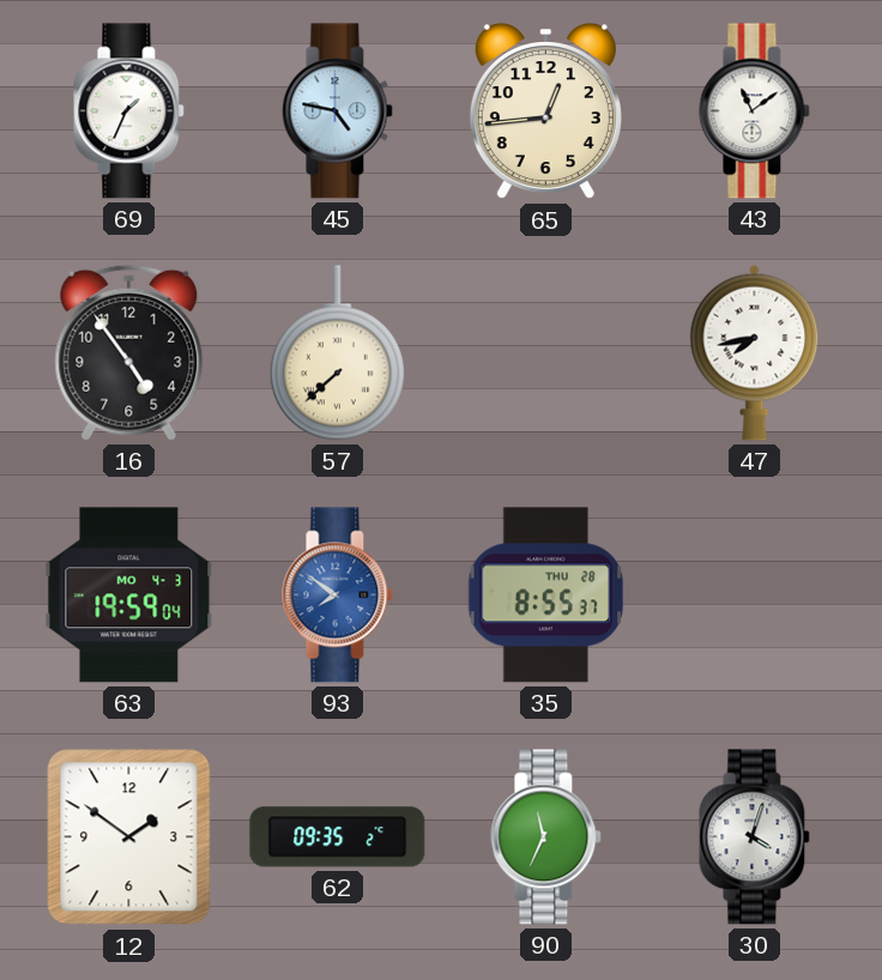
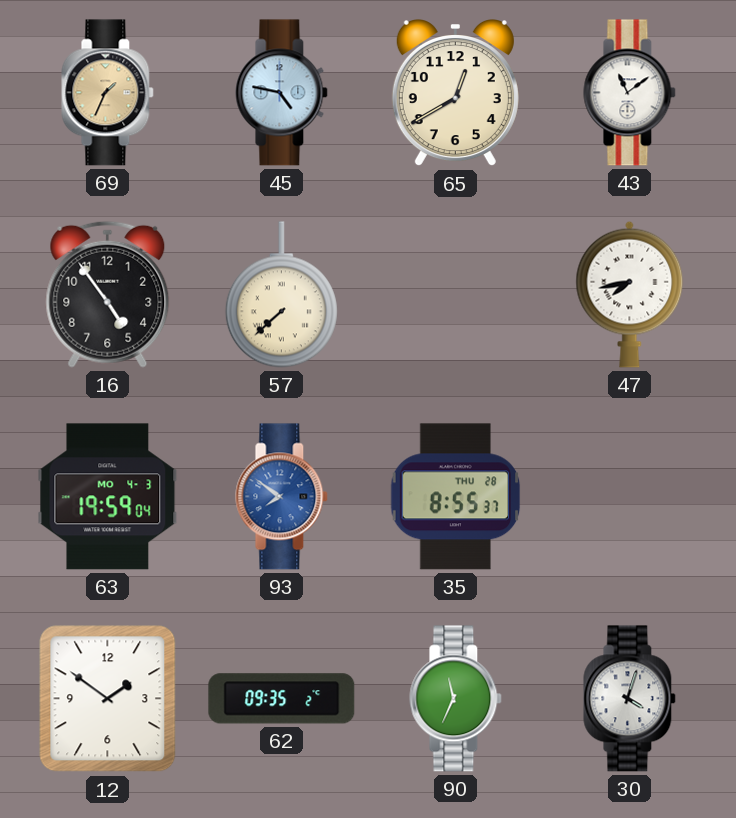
69 dial: white -> champagne (108, 93)
65: 12:44 -> 12:40 (455, 94)
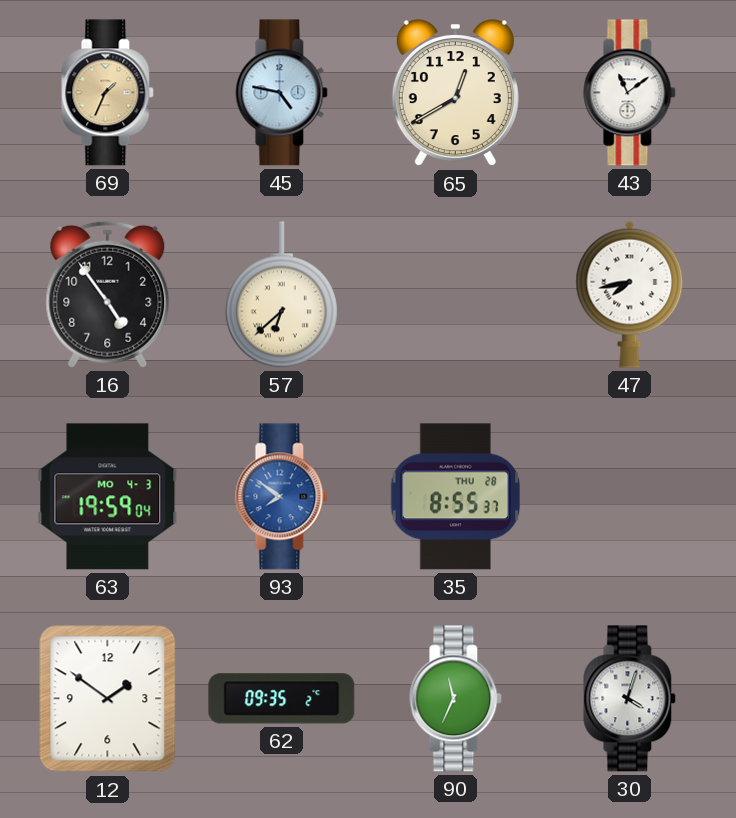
57: 7:38 -> 6:38 (281, 295)
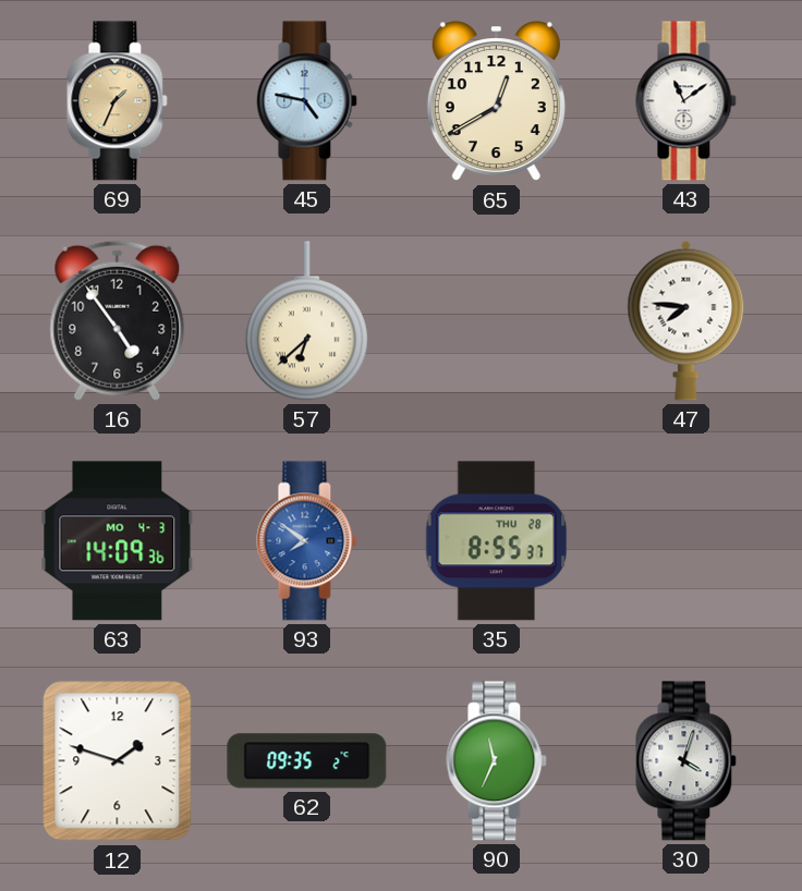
47: 7:43 -> 7:46 (686, 320)
63: 19:59 -> 14:09 (118, 541)
12: 1:51 -> 1:48 (118, 761)
